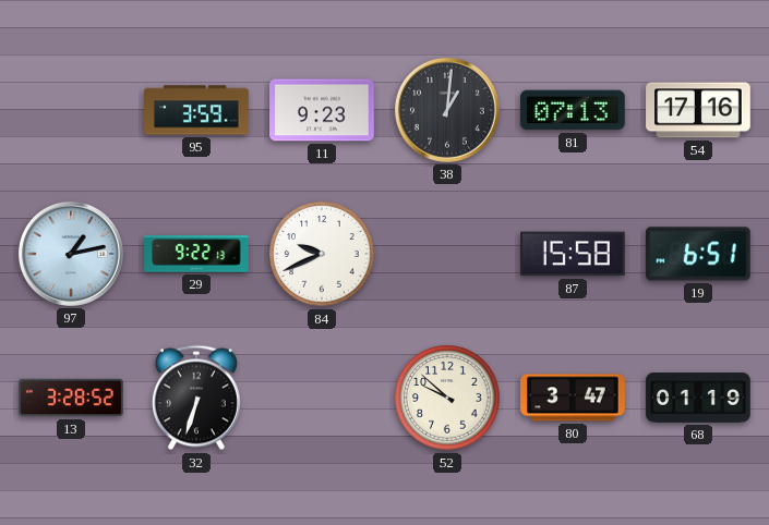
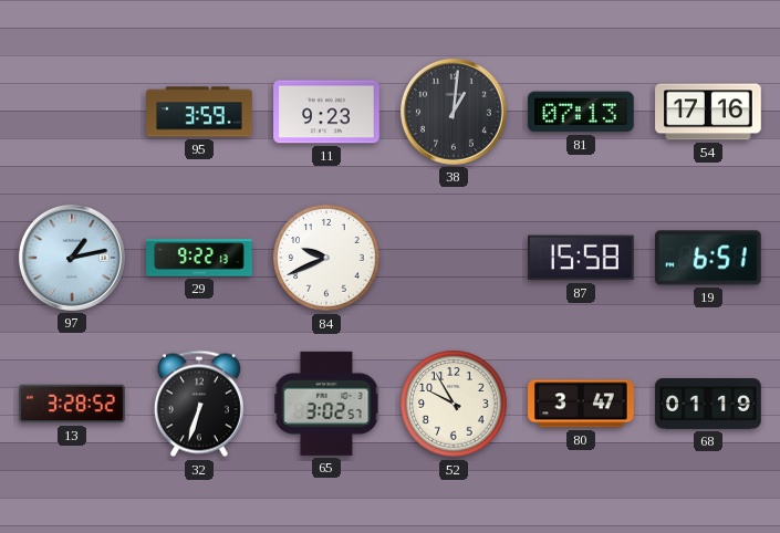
65: none -> 3:02 (326, 404)
52: 9:52 -> 9:55 (454, 404)
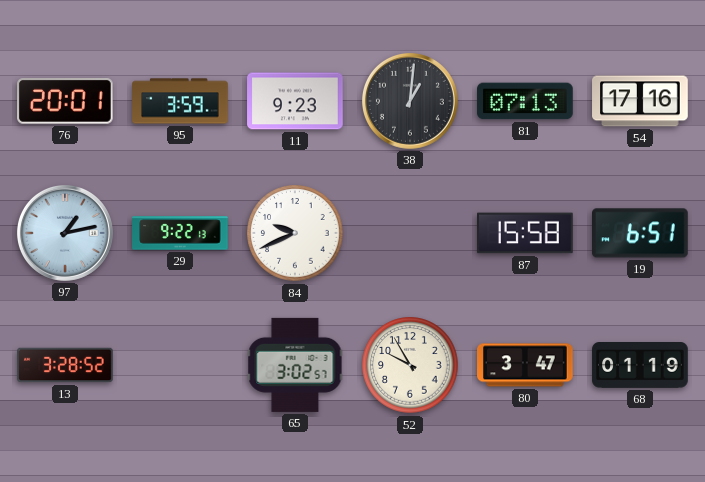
76: none -> 20:01 (66, 102)
32: 6:33 -> none (199, 404)
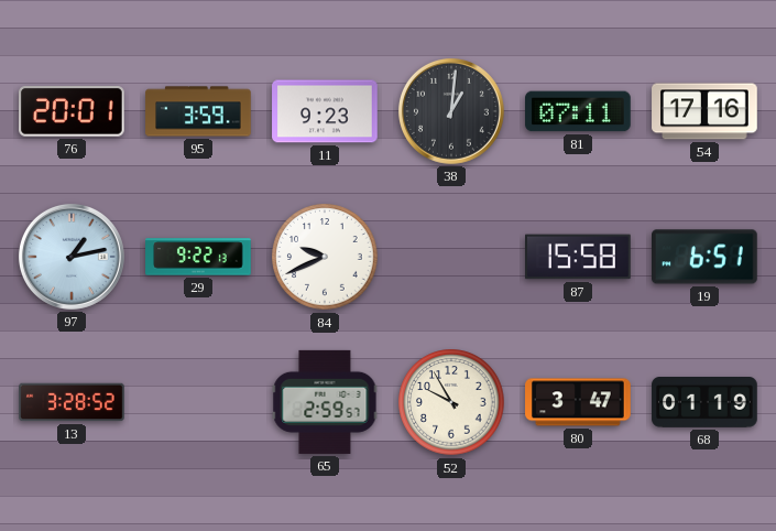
81: 07:13 -> 07:11 (578, 111)
65: 3:02 -> 2:59 (325, 402)
